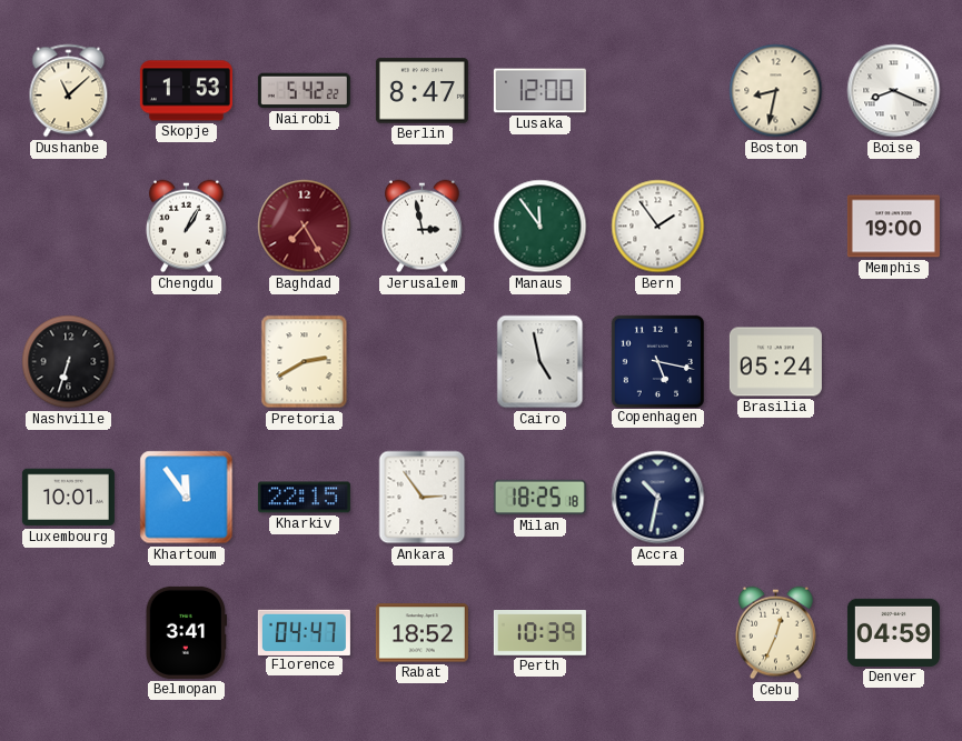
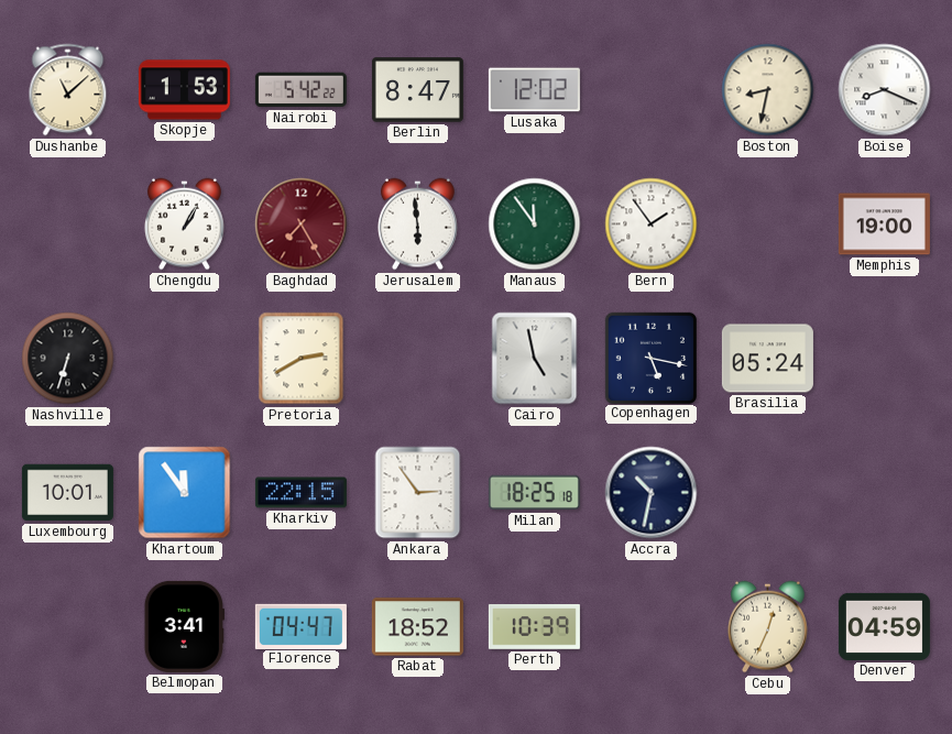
Lusaka: 12:00 -> 12:02 (534, 90)
Jerusalem: 2:58 -> 5:59 (418, 224)
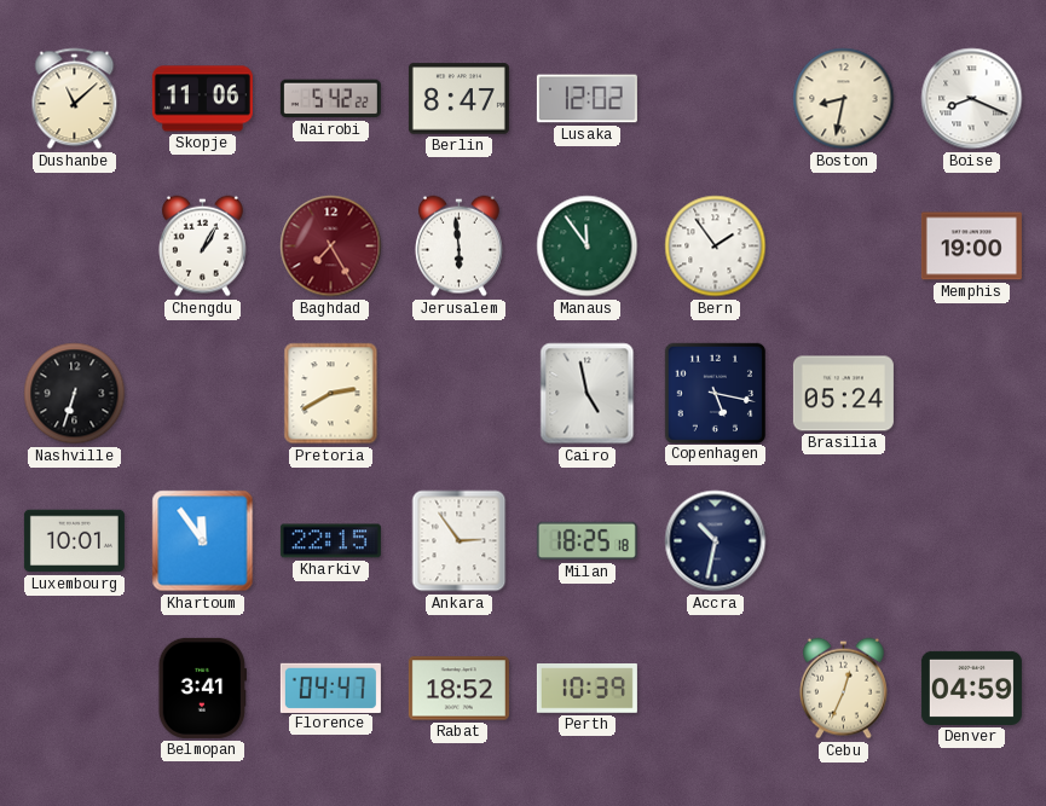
Skopje: 1:53 -> 11:06 (202, 99)
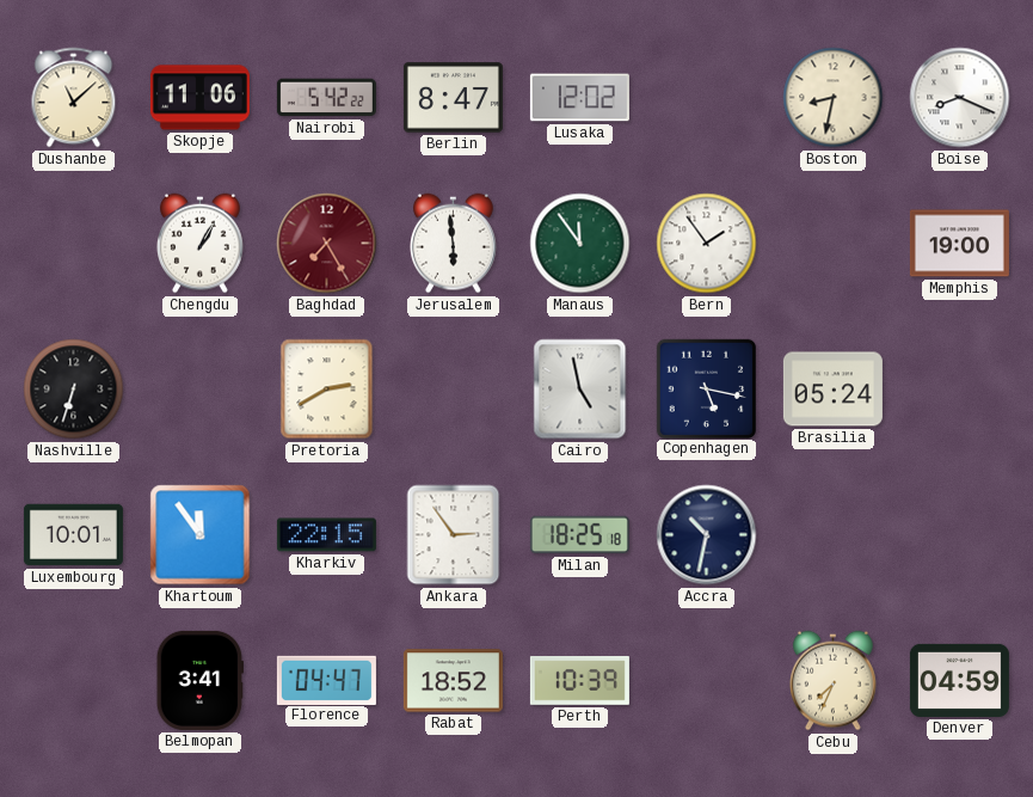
Cebu: 12:34 -> 7:34 (834, 681)
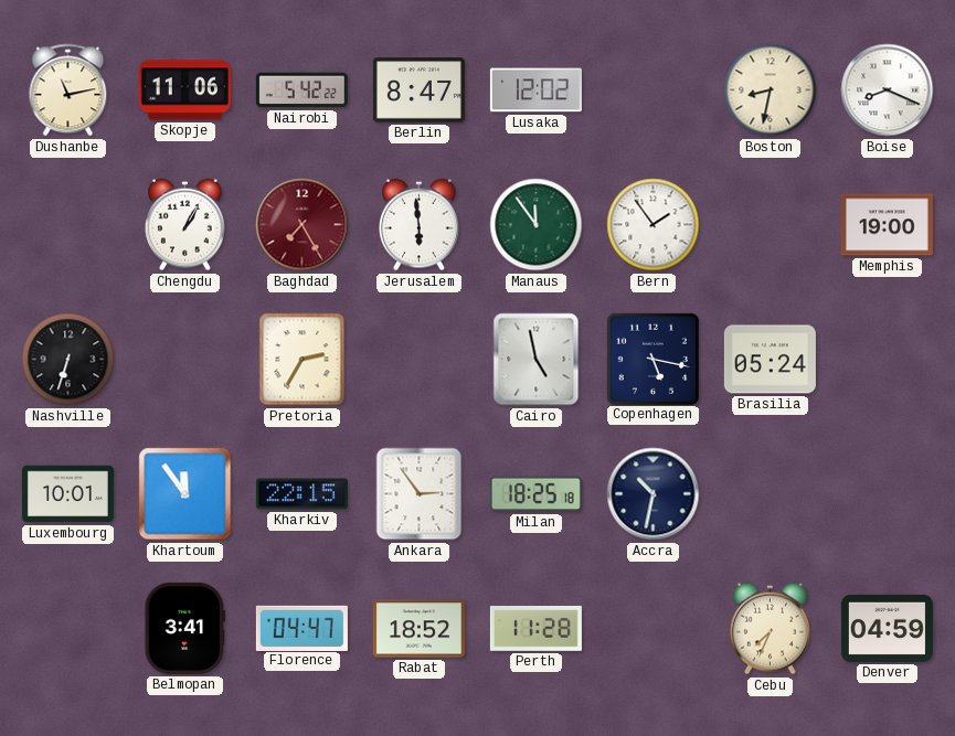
Dushanbe: 11:08 -> 11:13 (68, 90)
Pretoria: 2:40 -> 2:35 (303, 360)
Perth: 10:39 -> 11:28 (535, 629)
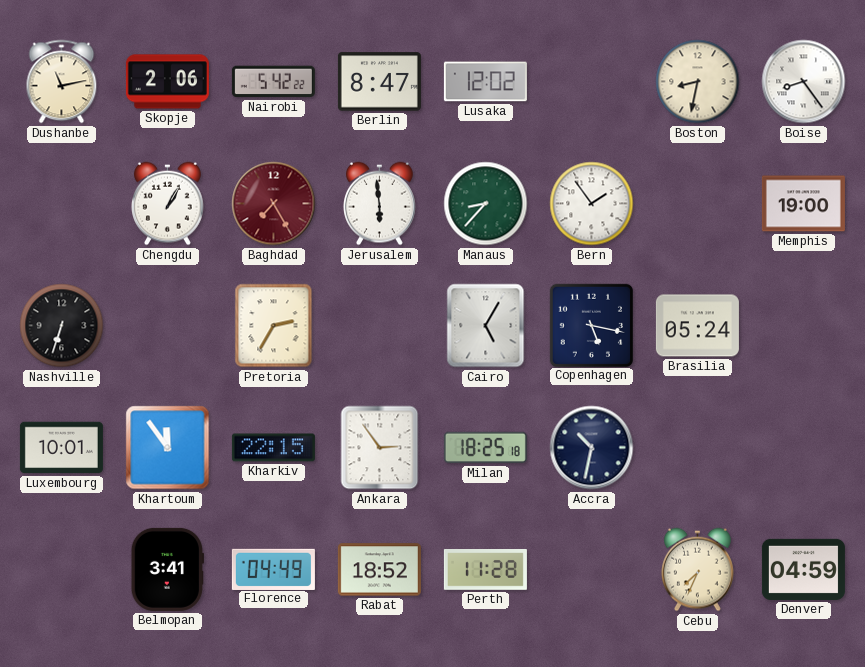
Skopje: 11:06 -> 2:06 (167, 82)
Boise: 8:19 -> 8:24 (804, 82)
Manaus: 11:54 -> 8:37 (486, 204)
Cairo: 4:58 -> 5:05 (486, 326)
Florence: 04:47 -> 04:49 (273, 569)
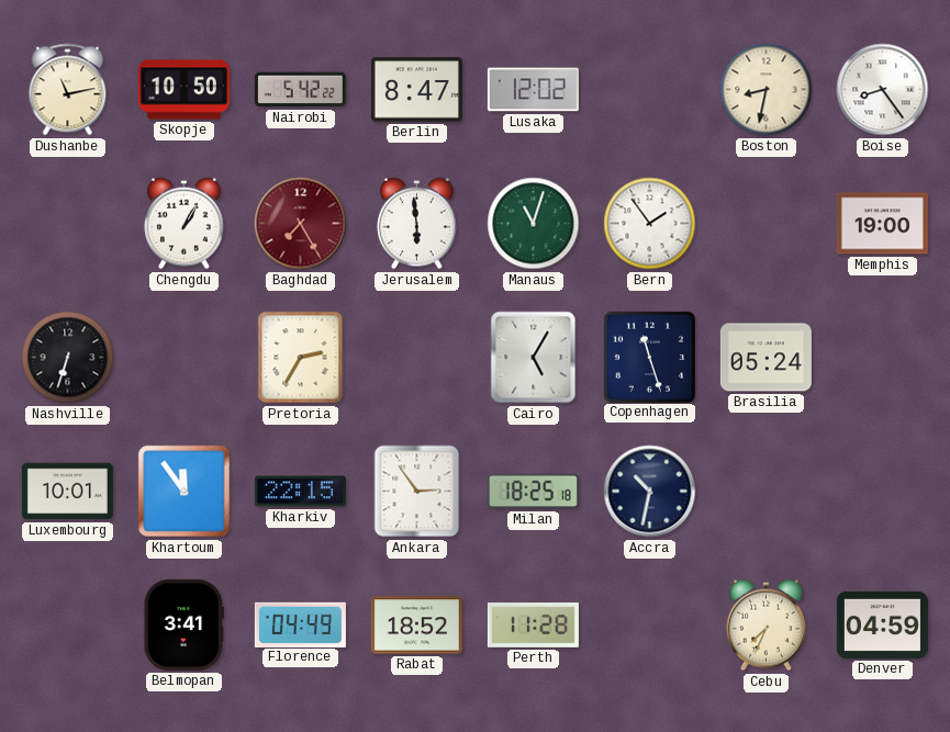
Skopje: 2:06 -> 10:50 (183, 90)
Manaus: 8:37 -> 11:03 (534, 224)
Copenhagen: 5:17 -> 11:27 (649, 357)
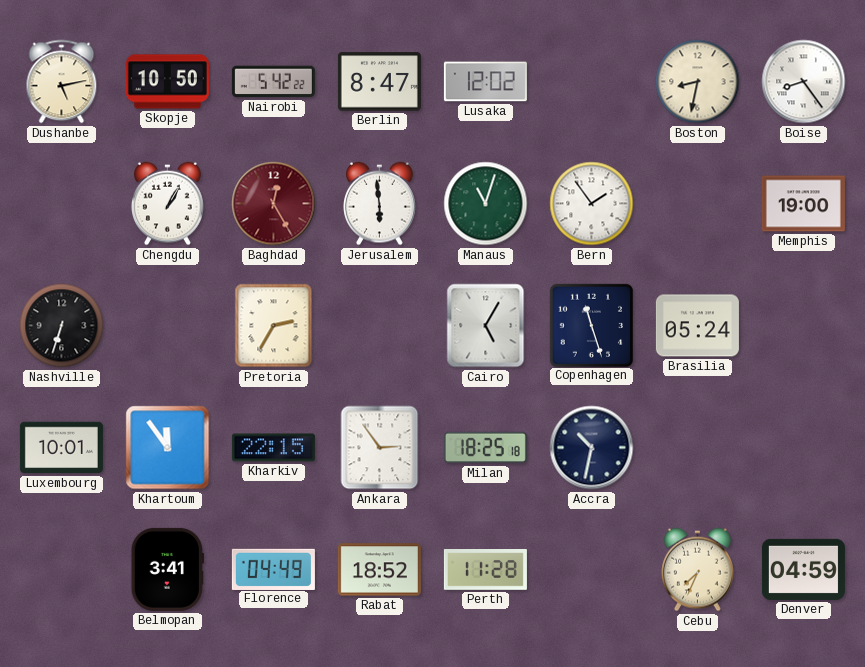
Dushanbe: 11:13 -> 5:13 (62, 82)
Baghdad: 7:25 -> 12:25 (274, 204)
